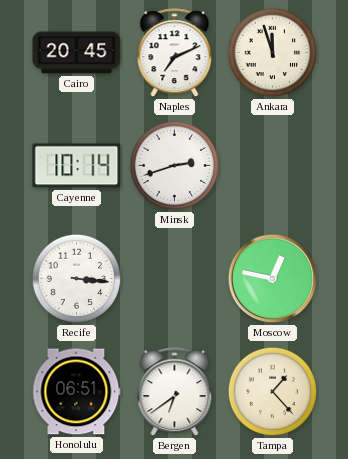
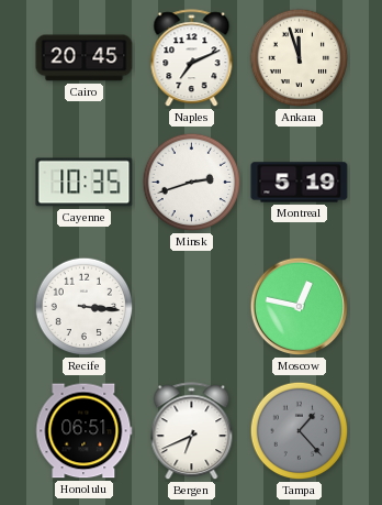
Cayenne: 10:14 -> 10:35 (85, 183)
Montreal: none -> 5:19 (300, 183)
Bergen: 6:39 -> 6:41 (192, 431)
Tampa dial: cream -> grey (300, 431)
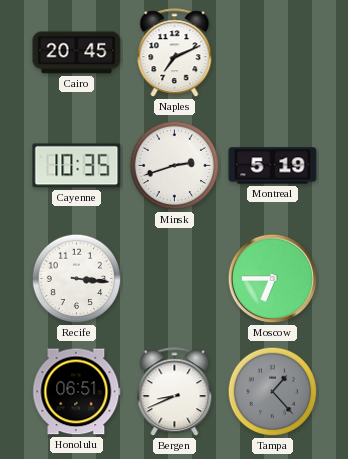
Ankara: 11:57 -> none (300, 58)
Moscow: 12:47 -> 6:45 (273, 279)
Bergen: 6:41 -> 8:41 (175, 392)
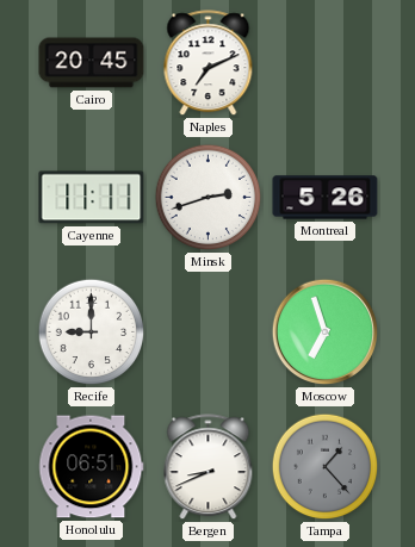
Cayenne: 10:35 -> 11:11 (92, 198)
Montreal: 5:19 -> 5:26 (326, 198)
Recife: 3:16 -> 9:00 (92, 332)
Moscow: 6:45 -> 6:57 (326, 332)
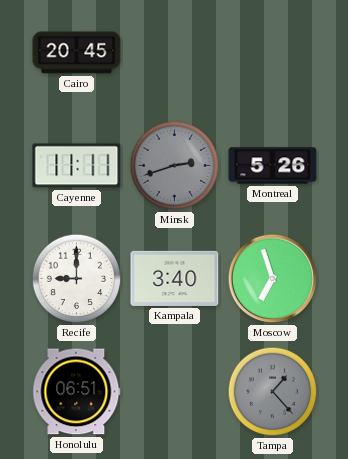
Naples: 7:11 -> none (209, 63)
Minsk dial: white -> grey (175, 166)
Kampala: none -> 3:40 (175, 278)
Bergen: 8:41 -> none (209, 467)
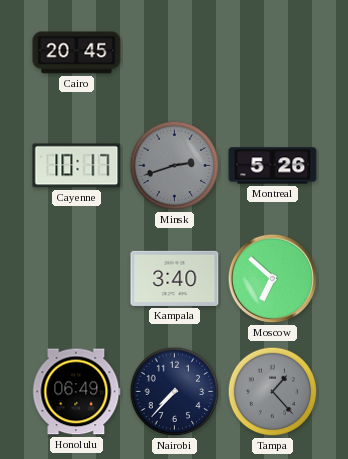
Cayenne: 11:11 -> 10:17 (77, 166)
Recife: 9:00 -> none (77, 279)
Moscow: 6:57 -> 6:52 (273, 279)
Honolulu: 06:51 -> 06:49 (77, 392)
Nairobi: none -> 7:37 (175, 392)
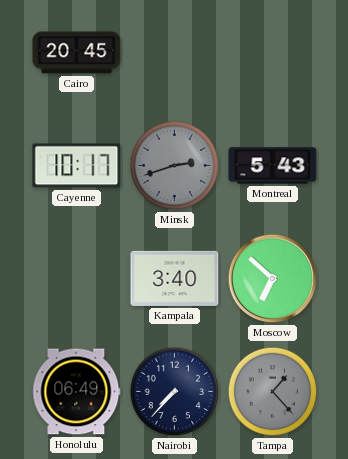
Montreal: 5:26 -> 5:43 (273, 166)
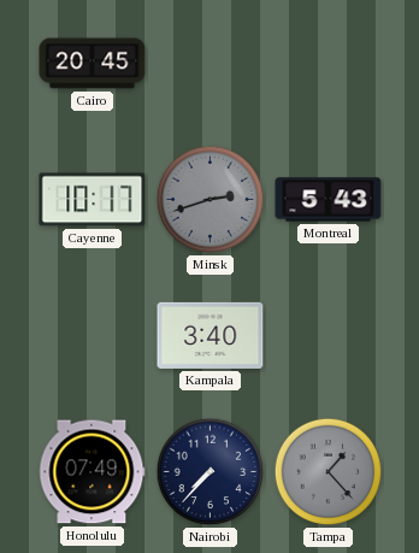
Moscow: 6:52 -> none (273, 279)
Honolulu: 06:49 -> 07:49 (93, 472)
